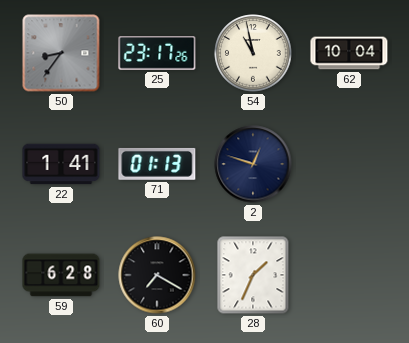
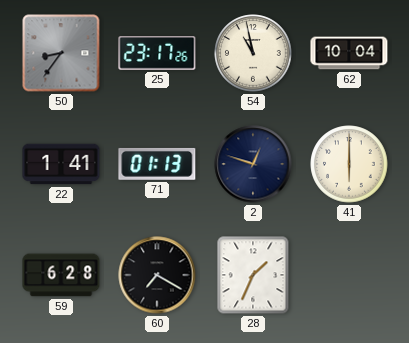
41: none -> 6:00 (349, 164)
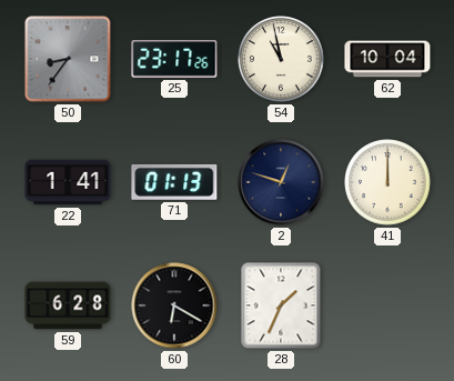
41: 6:00 -> 12:00 (387, 182)
60: 7:20 -> 6:20 (174, 305)
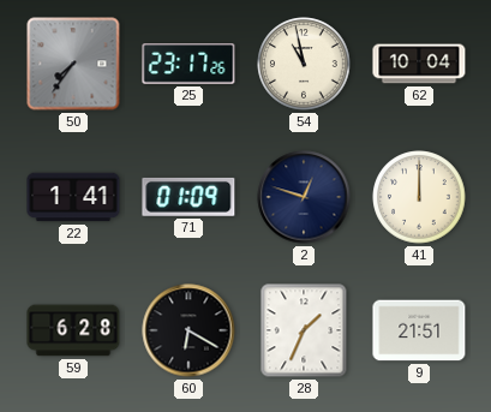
50: 8:36 -> 7:36 (73, 64)
71: 01:13 -> 01:09 (188, 197)
9: none -> 21:51 (419, 330)
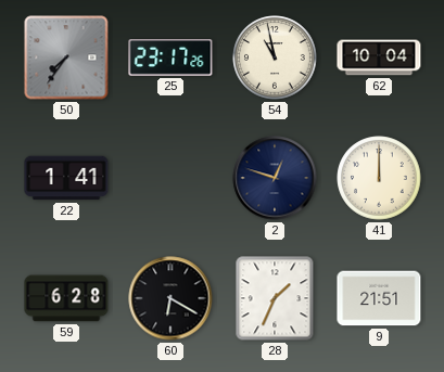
71: 01:09 -> none (188, 197)
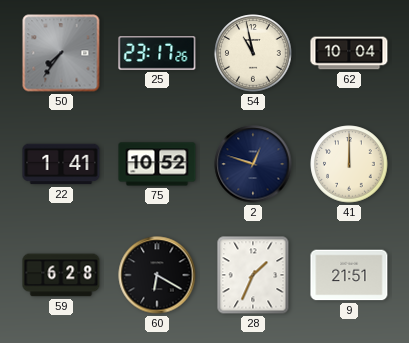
75: none -> 10:52 (157, 164)
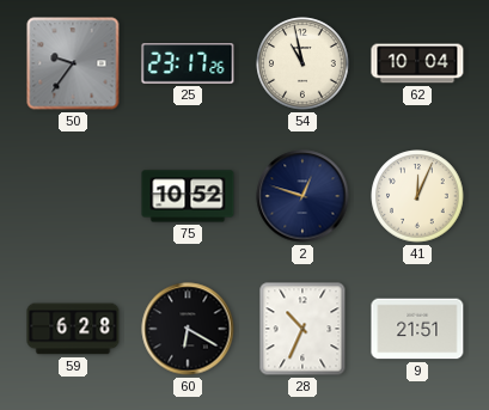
50: 7:36 -> 9:36 (73, 63)
22: 1:41 -> none (61, 164)
41: 12:00 -> 12:04 (417, 196)
28: 1:34 -> 10:34 (302, 329)
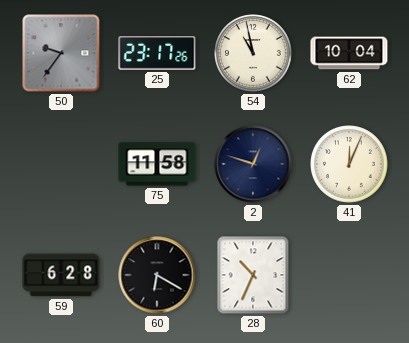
75: 10:52 -> 11:58 (157, 164)
9: 21:51 -> none (417, 329)
